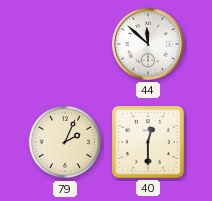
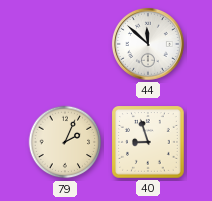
40: 12:30 -> 8:57 (149, 143)
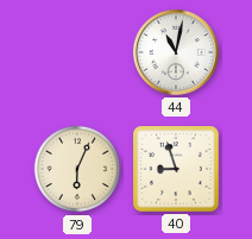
44: 11:52 -> 11:02 (176, 52)
79: 2:04 -> 6:04 (77, 169)
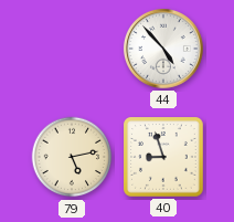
44: 11:02 -> 4:53 (163, 49)
79: 6:04 -> 5:13 (72, 157)
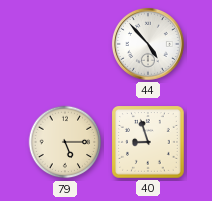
79: 5:13 -> 5:15 (65, 142)
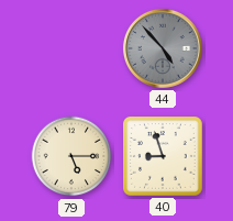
44 dial: white -> grey (163, 48)
